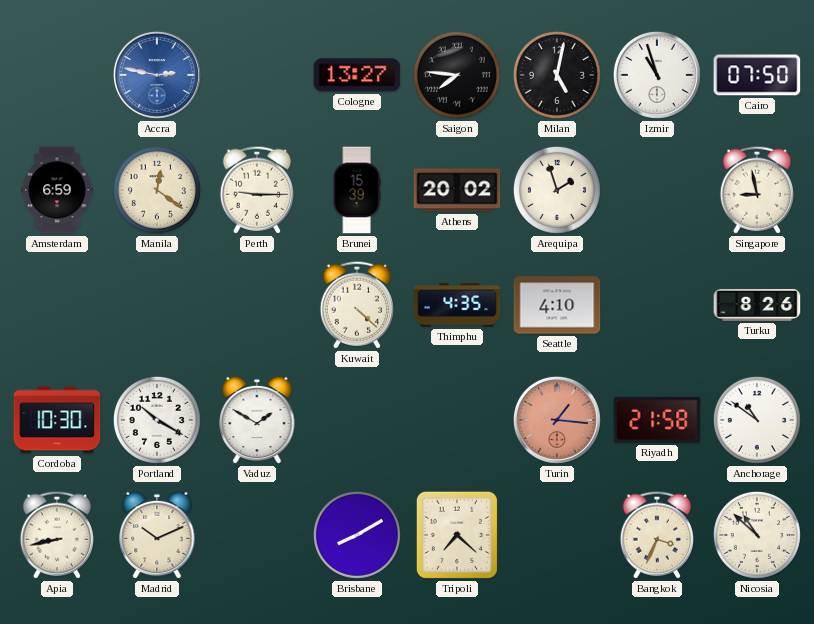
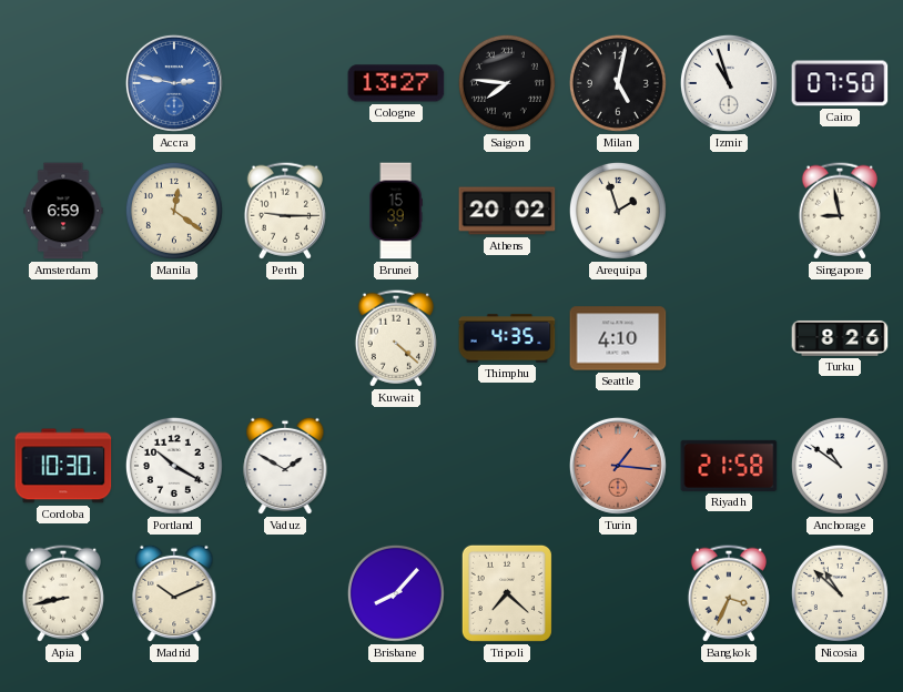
Brisbane: 8:10 -> 8:07 (396, 593)
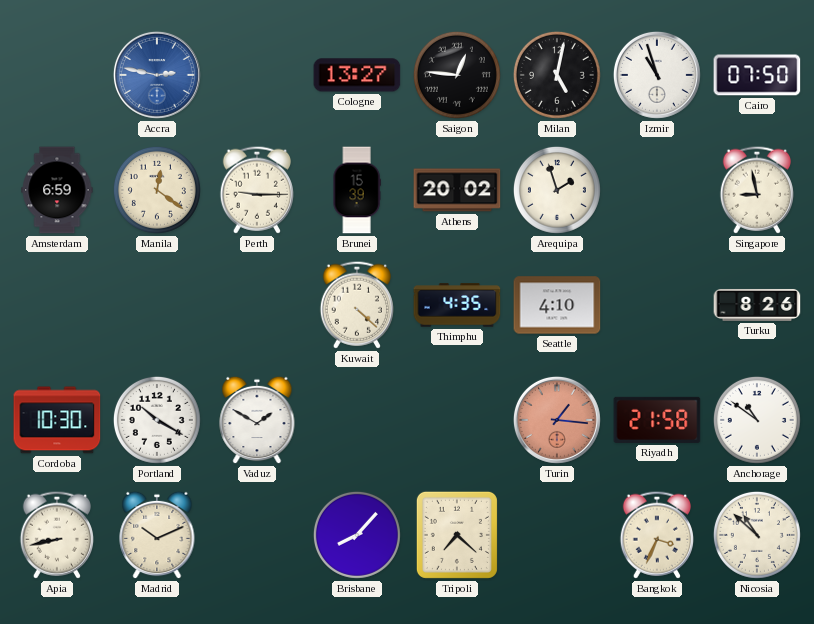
Saigon: 7:46 -> 12:46 (457, 75)
